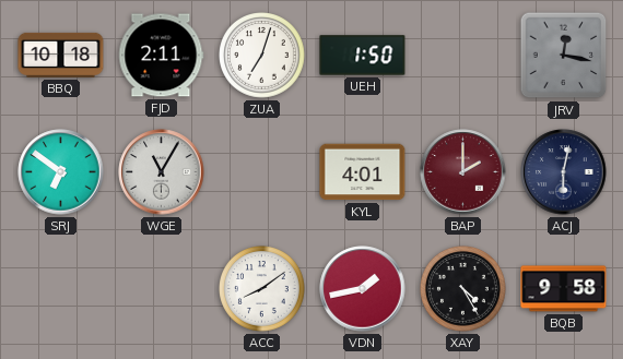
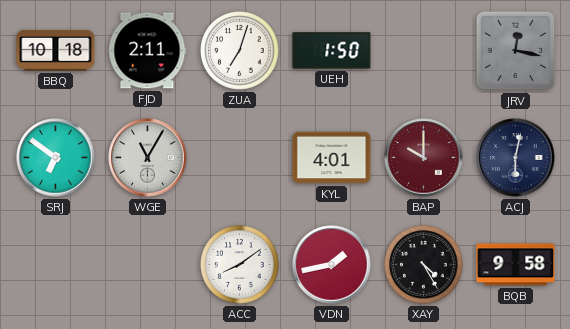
BAP: 2:00 -> 10:00 (424, 158)
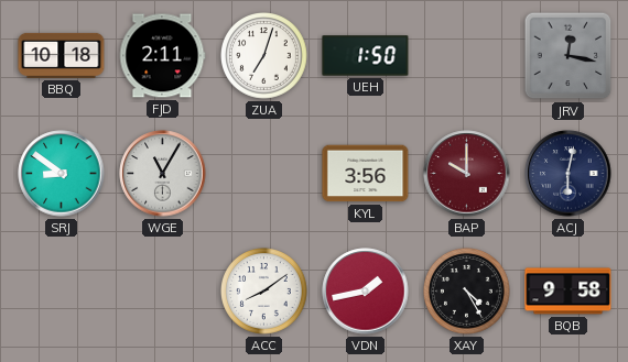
SRJ: 6:51 -> 8:51 (62, 174)
KYL: 4:01 -> 3:56 (366, 174)
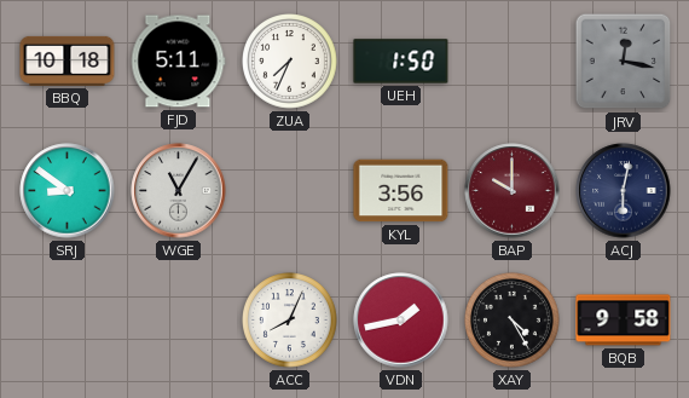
FJD: 2:11 -> 5:11 (178, 62)
ZUA: 7:03 -> 7:34 (290, 62)
ACC: 8:09 -> 8:04 (290, 321)
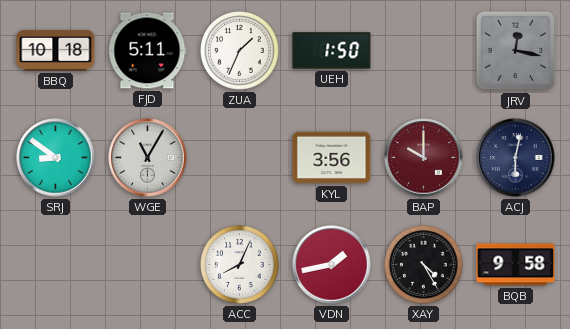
ZUA: 7:34 -> 1:34 (240, 51)
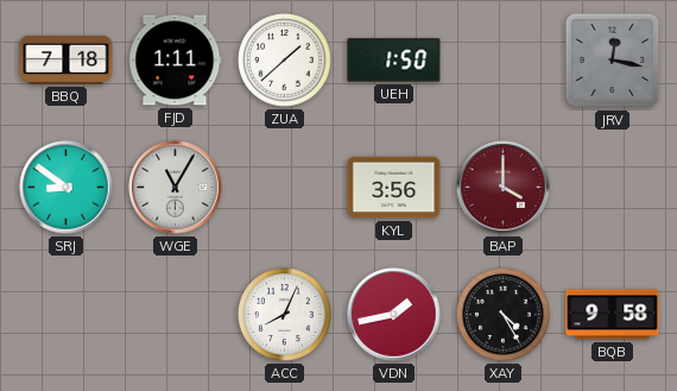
BBQ: 10:18 -> 7:18 (67, 59)
FJD: 5:11 -> 1:11 (175, 61)
ZUA: 1:34 -> 1:38 (285, 61)
BAP: 10:00 -> 4:00 (504, 188)
ACJ: 6:02 -> none (516, 158)
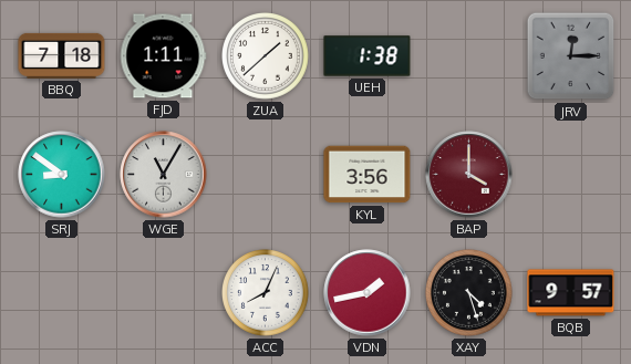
UEH: 1:50 -> 1:38 (368, 56)
JRV: 12:17 -> 12:15 (571, 56)
XAY: 4:25 -> 4:27 (469, 293)
BQB: 9:58 -> 9:57 (571, 293)
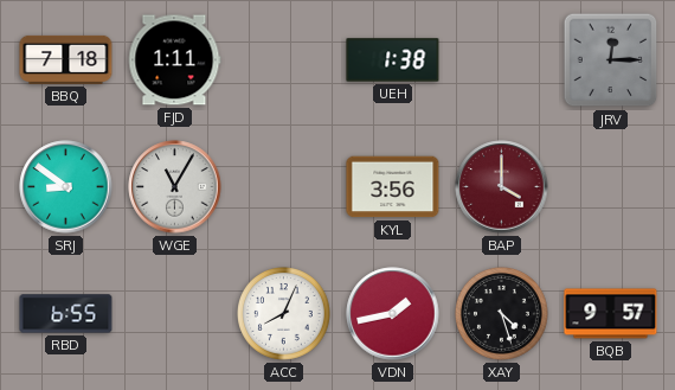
ZUA: 1:38 -> none (266, 56)
RBD: none -> 6:55 (66, 314)
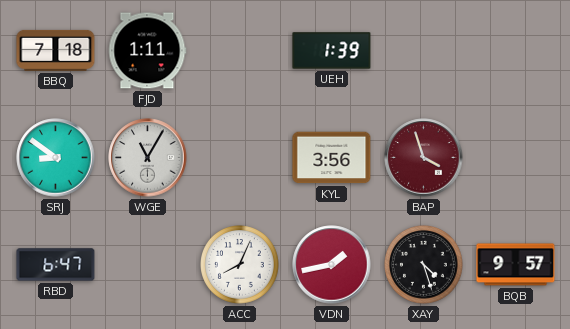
UEH: 1:38 -> 1:39 (332, 51)
JRV: 12:15 -> none (611, 60)
BAP: 4:00 -> 3:57 (424, 158)
RBD: 6:55 -> 6:47 (56, 265)
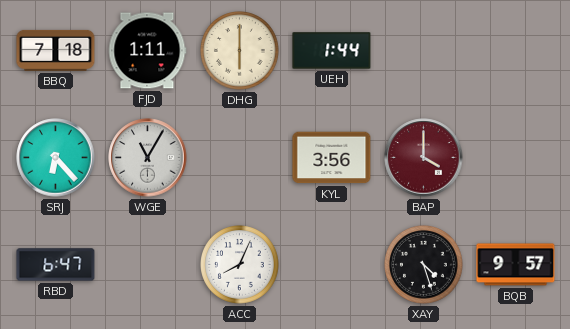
DHG: none -> 6:00 (240, 51)
UEH: 1:39 -> 1:44 (332, 51)
SRJ: 8:51 -> 6:23 (56, 158)
BAP: 3:57 -> 4:00 (424, 158)
VDN: 1:43 -> none (332, 265)
